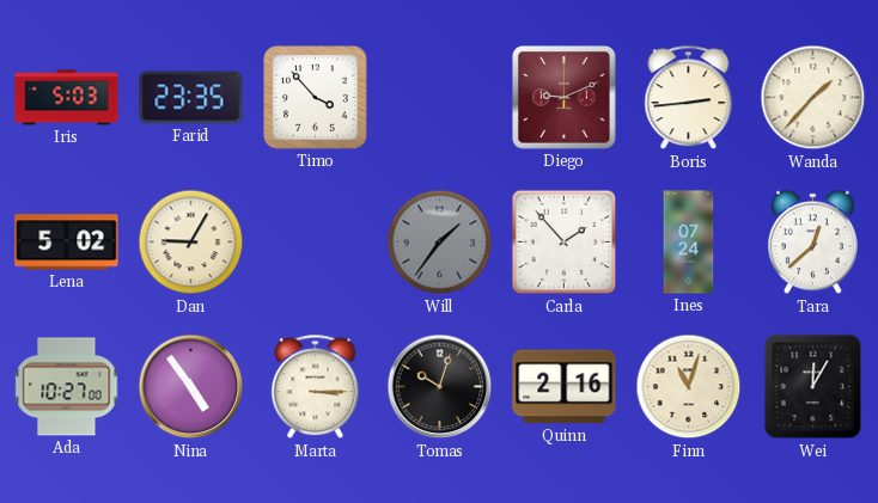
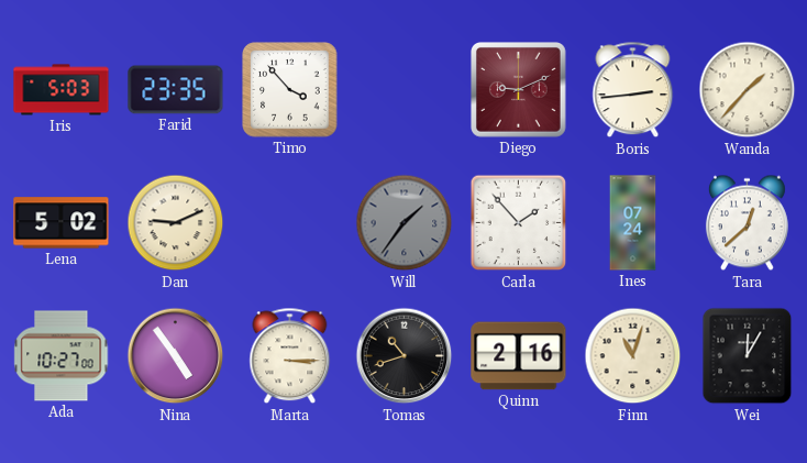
Dan: 9:05 -> 9:11 (176, 223)
Tomas: 10:03 -> 10:42 (405, 356)
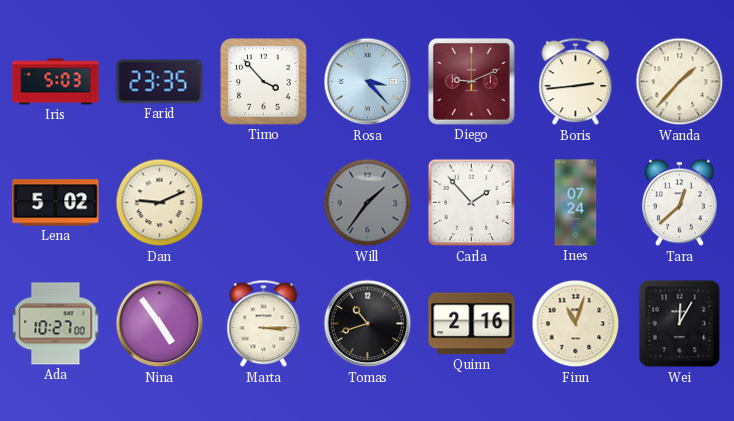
Rosa: none -> 3:23 (368, 82)
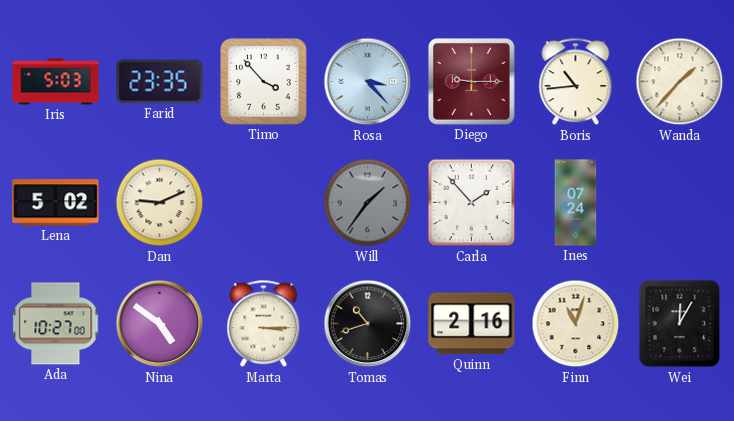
Diego: 9:11 -> 9:15 (472, 82)
Boris: 2:44 -> 10:44 (576, 82)
Tara: 12:38 -> none (679, 203)
Nina: 4:54 -> 4:51 (160, 324)
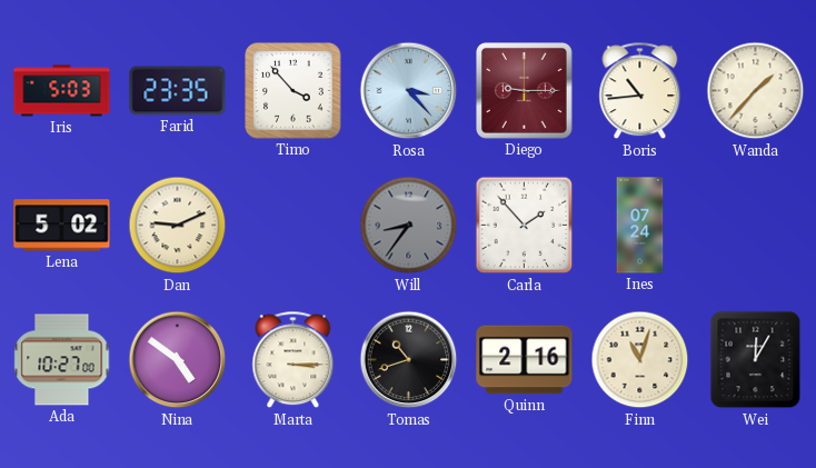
Will: 1:36 -> 8:36 (409, 226)
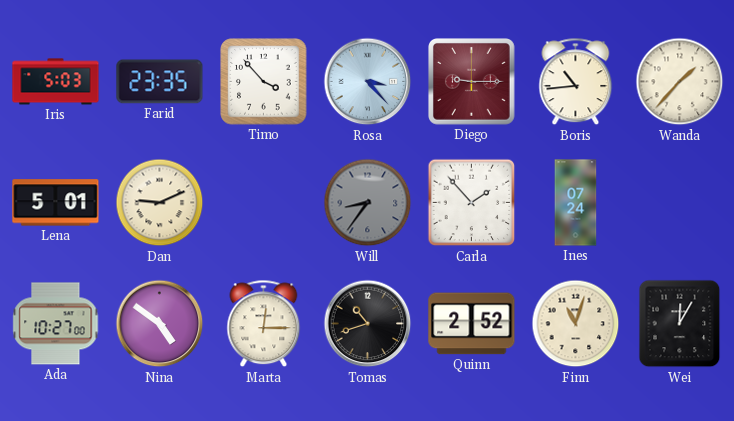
Lena: 5:02 -> 5:01 (56, 203)
Marta: 3:15 -> 12:15 (264, 324)
Quinn: 2:16 -> 2:52 (472, 324)
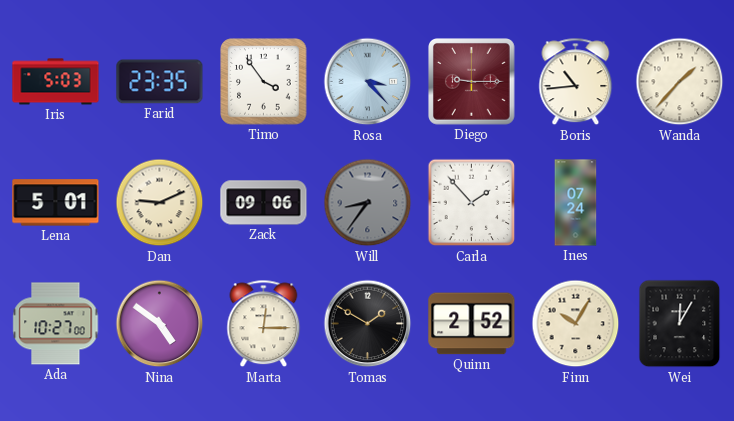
Timo: 3:53 -> 3:54 (264, 82)
Zack: none -> 09:06 (264, 203)
Tomas: 10:42 -> 1:50 (368, 324)
Finn: 11:03 -> 10:05 (576, 324)
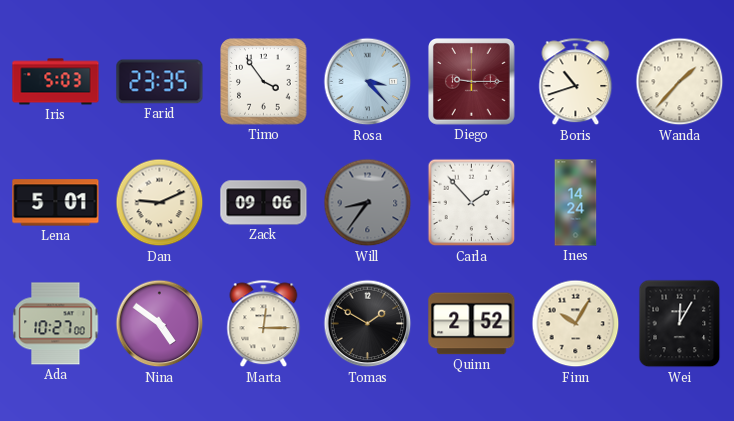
Boris: 10:44 -> 10:42 (576, 82)
Ines: 07:24 -> 14:24 (576, 203)
